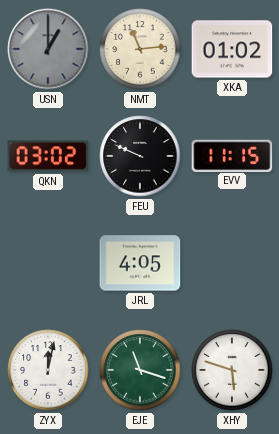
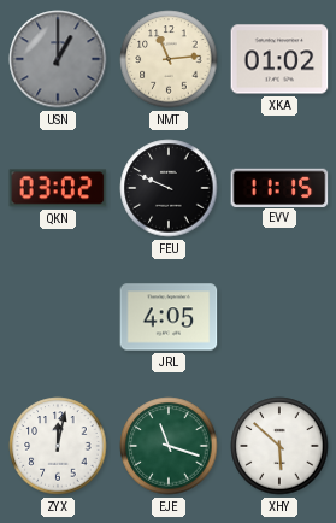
XHY: 5:48 -> 5:52 (279, 446)
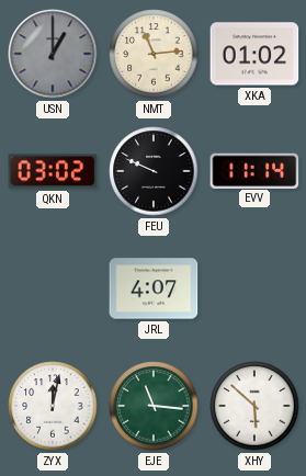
EVV: 11:15 -> 11:14 (254, 170)
JRL: 4:05 -> 4:07 (154, 288)
EJE: 11:18 -> 11:16 (154, 406)
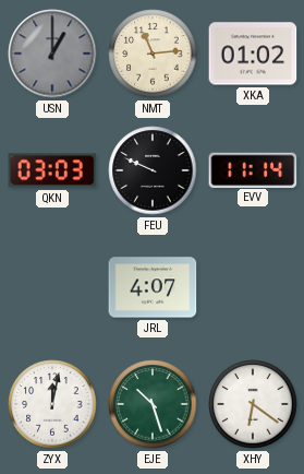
QKN: 03:02 -> 03:03 (52, 170)
EJE: 11:16 -> 10:27 (153, 404)
XHY: 5:52 -> 6:21 (253, 404)
